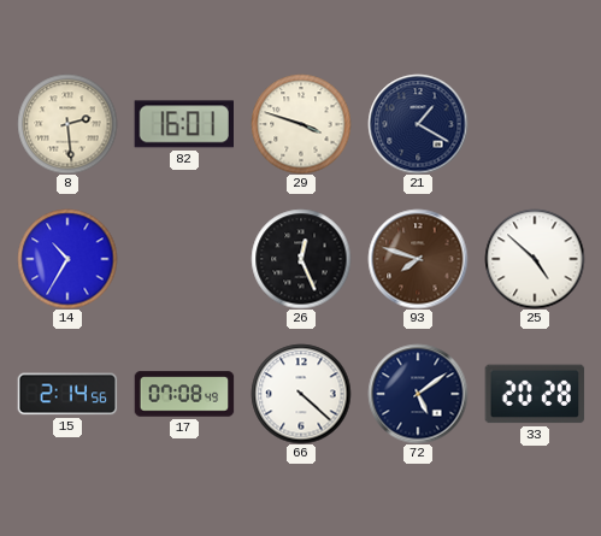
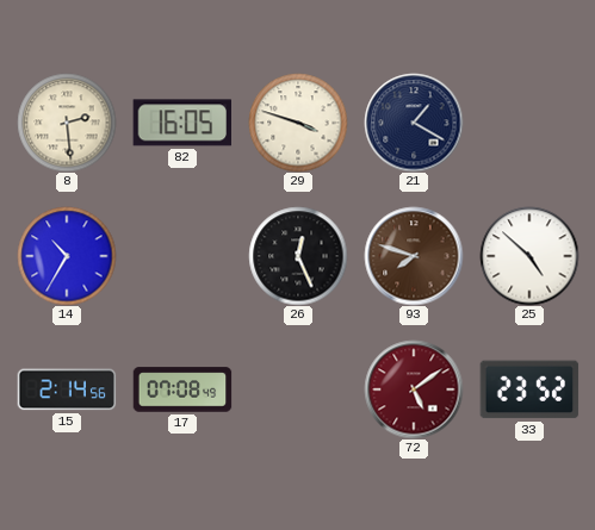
82: 16:01 -> 16:05 (181, 123)
66: 4:22 -> none (301, 394)
72 dial: navy -> burgundy (414, 389)
33: 20:28 -> 23:52 (529, 389)
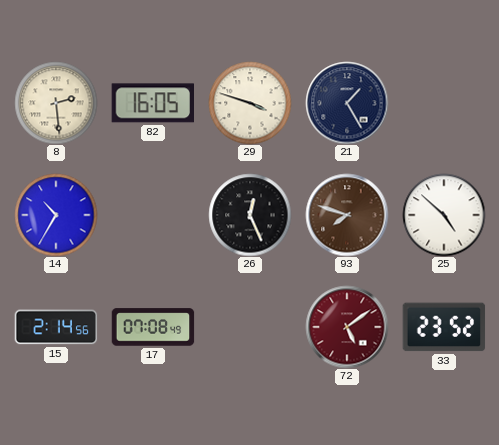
21: 1:20 -> 1:25 (347, 103)
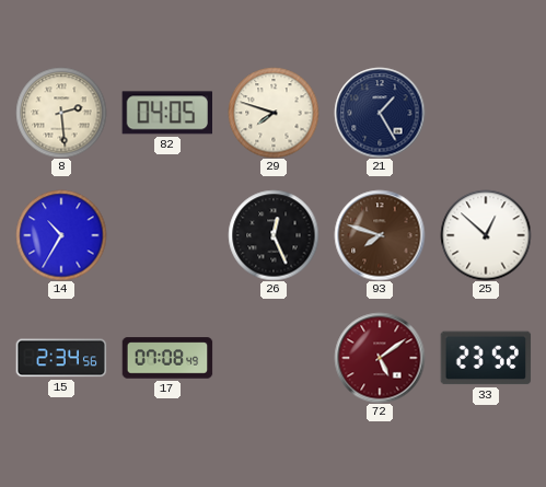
82: 16:05 -> 04:05 (166, 113)
29: 3:48 -> 7:48 (274, 113)
25: 4:52 -> 12:52 (486, 235)
15: 2:14 -> 2:34 (61, 358)
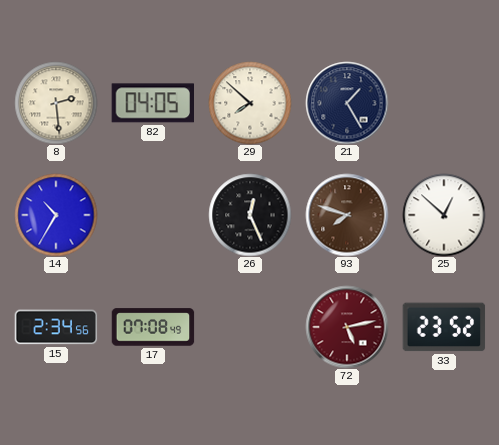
29: 7:48 -> 7:52 (250, 103)
72: 5:09 -> 5:13 (347, 327)
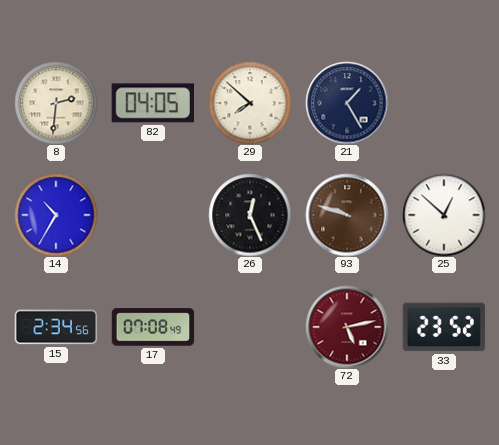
8: 2:29 -> 2:31 (56, 103)
93: 7:48 -> 9:48 (347, 215)
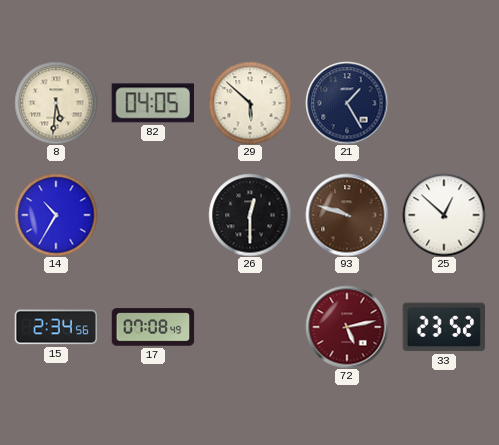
8: 2:31 -> 5:31 (56, 103)
29: 7:52 -> 5:52 (250, 103)
26: 12:26 -> 12:30 (250, 215)
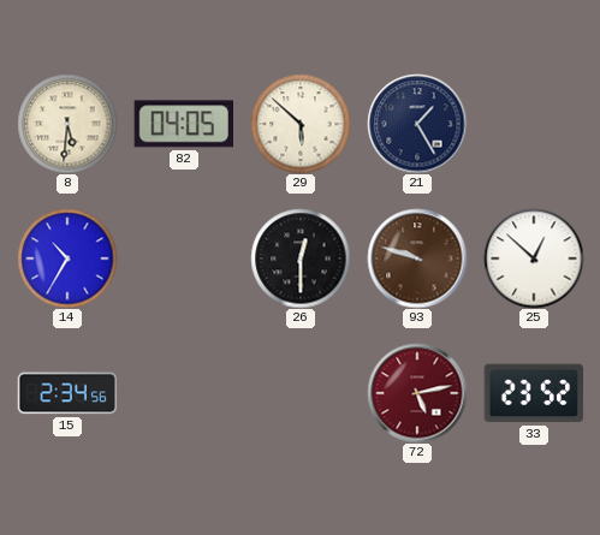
17: 07:08 -> none (153, 327)
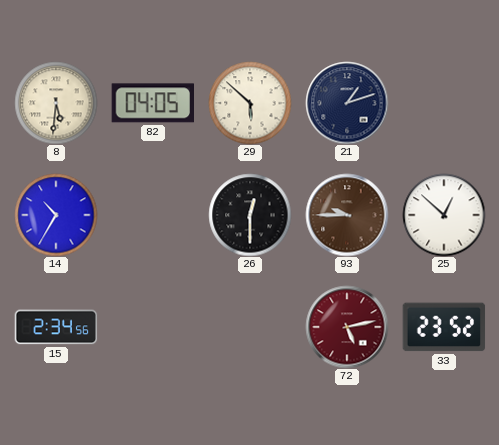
21: 1:25 -> 1:12 (347, 103)
93: 9:48 -> 9:45 (347, 215)
